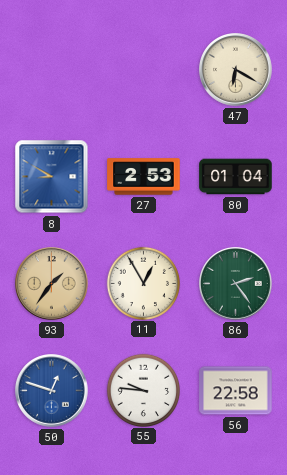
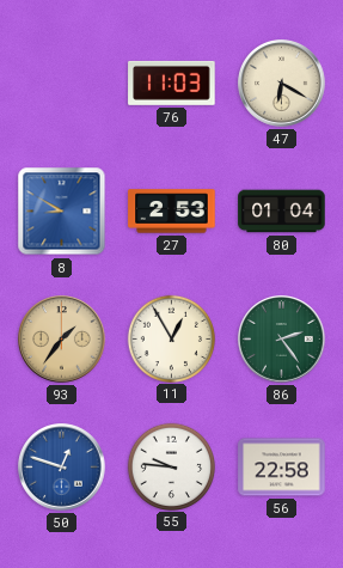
76: none -> 11:03 (172, 83)
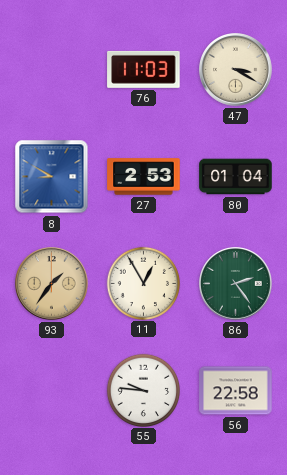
47: 6:20 -> 3:20 (236, 70)
50: 12:48 -> none (62, 468)
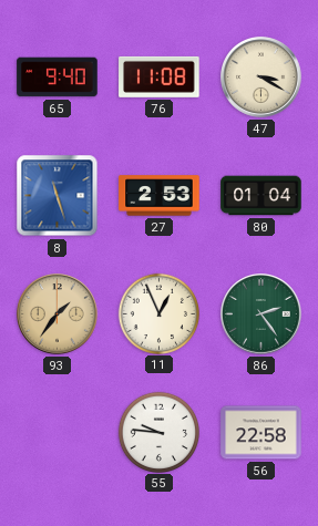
65: none -> 9:40 (58, 78)
76: 11:03 -> 11:08 (160, 76)
8: 8:50 -> 11:27 (58, 196)
11: 12:55 -> 12:56 (158, 313)
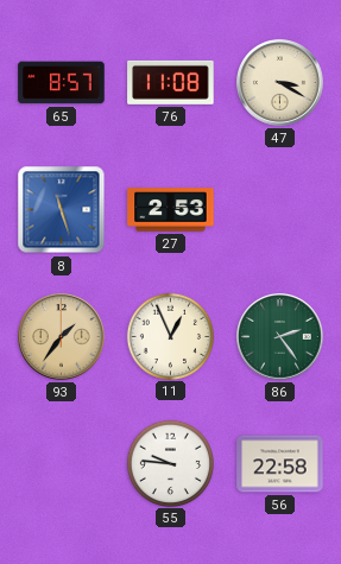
65: 9:40 -> 8:57 (62, 83)
80: 01:04 -> none (261, 196)
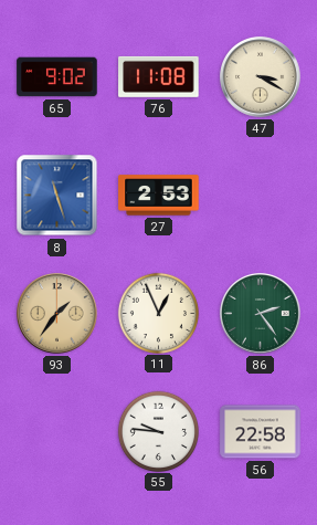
65: 8:57 -> 9:02 (57, 77)
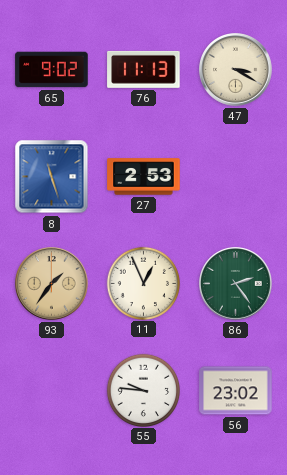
76: 11:08 -> 11:13 (144, 69)
56: 22:58 -> 23:02 (236, 391)
